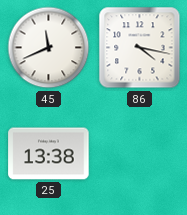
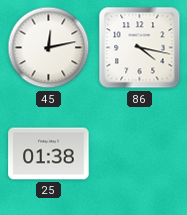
45: 11:41 -> 12:13 (49, 48)
25: 13:38 -> 01:38 (49, 154)
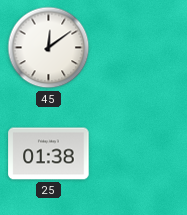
45: 12:13 -> 12:09 (49, 48)
86: 4:17 -> none (140, 48)
